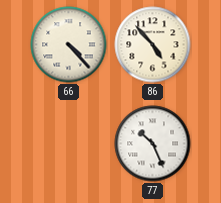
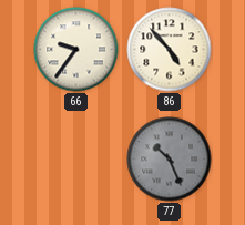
66: 4:23 -> 9:36 (76, 50)
77 dial: white -> grey (170, 160)
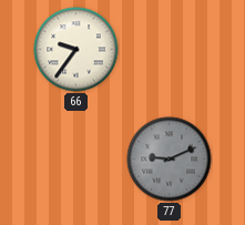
86: 4:53 -> none (170, 50)
77: 10:26 -> 9:11 (170, 160)
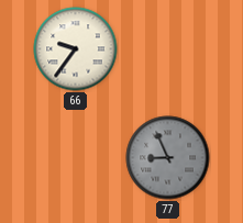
77: 9:11 -> 8:56 (168, 158)
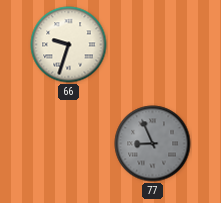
66: 9:36 -> 9:33 (69, 45)
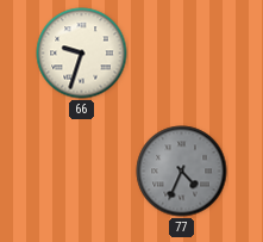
77: 8:56 -> 4:34 (182, 172)
